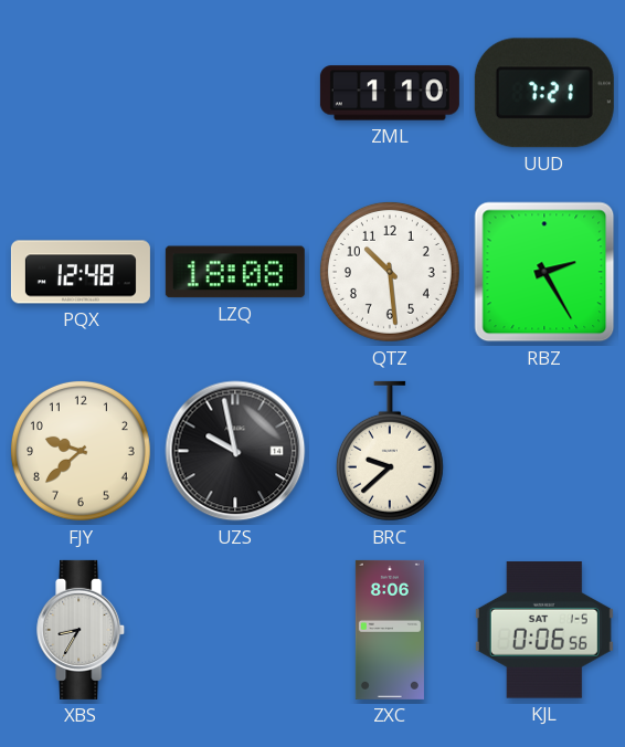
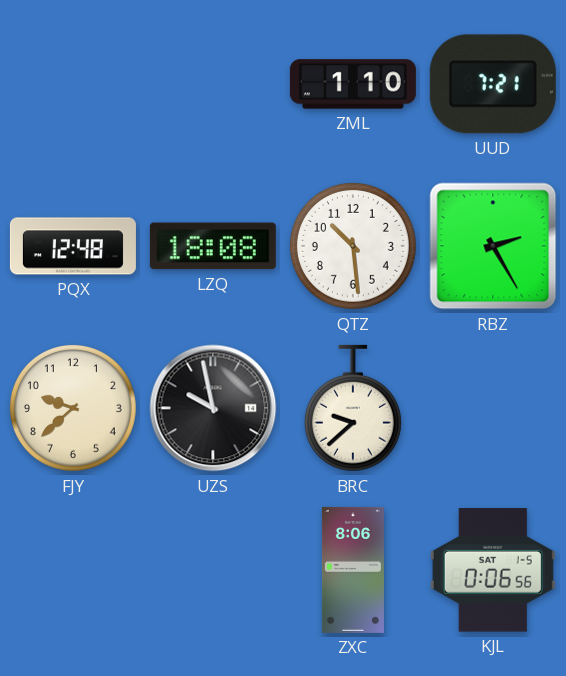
XBS: 8:35 -> none (82, 630)
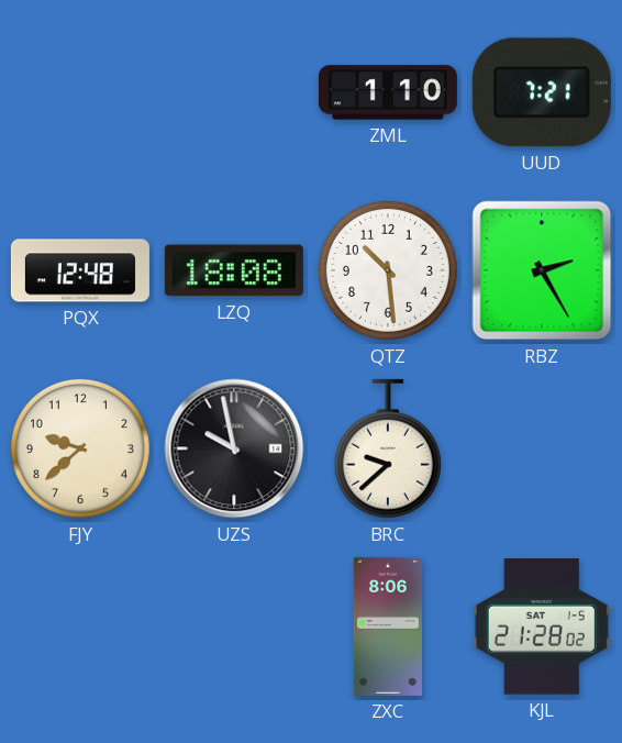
KJL: 0:06 -> 21:28 (542, 626)
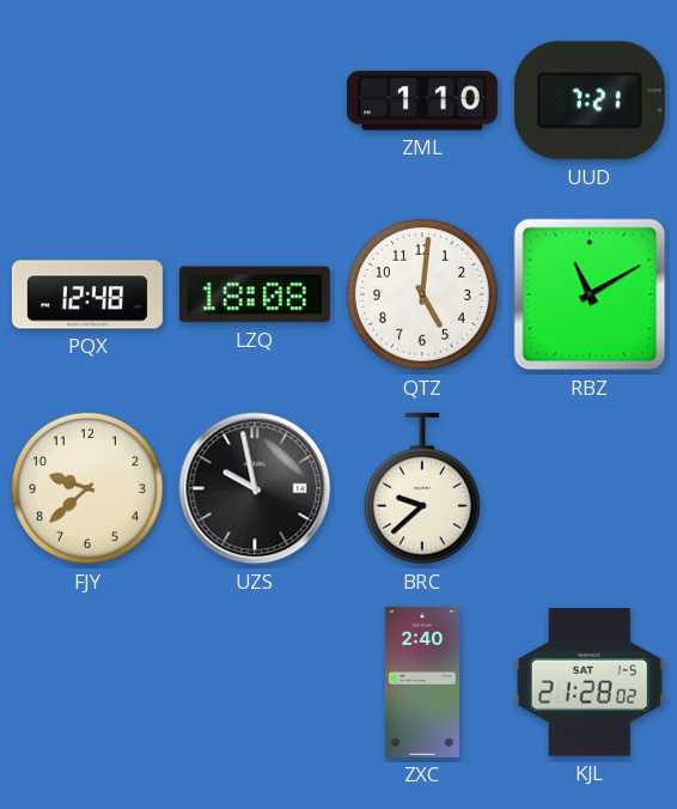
QTZ: 10:29 -> 5:01 (422, 294)
RBZ: 2:25 -> 11:10 (590, 294)
ZXC: 8:06 -> 2:40 (422, 682)
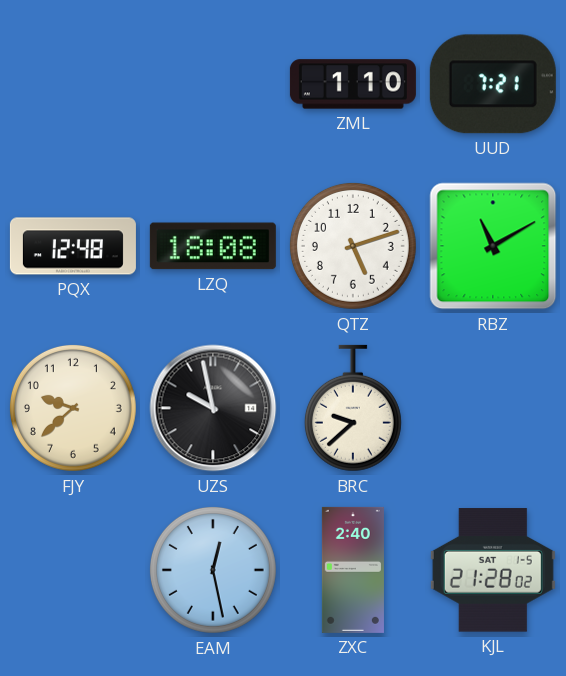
QTZ: 5:01 -> 5:12 (353, 246)
EAM: none -> 12:28 (213, 570)
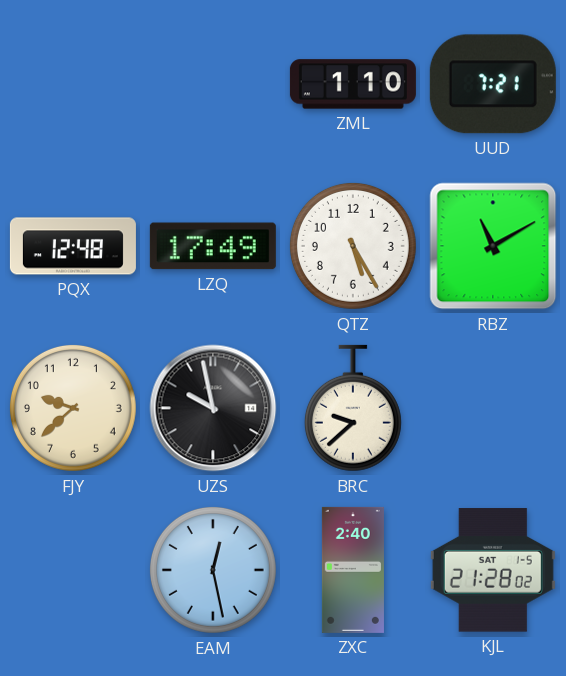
LZQ: 18:08 -> 17:49 (213, 246)
QTZ: 5:12 -> 5:25 (353, 246)
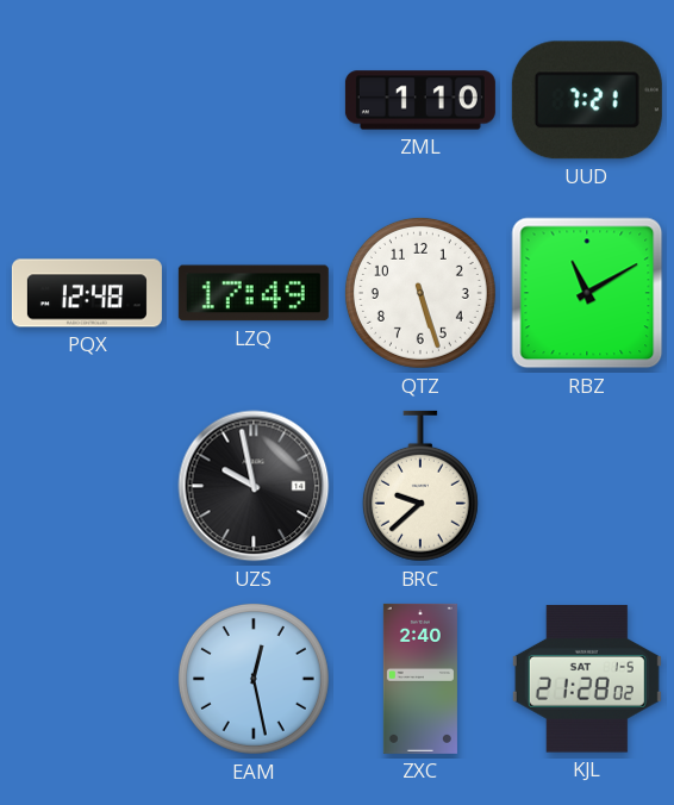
QTZ: 5:25 -> 5:27 (420, 293)
FJY: 9:38 -> none (73, 408)
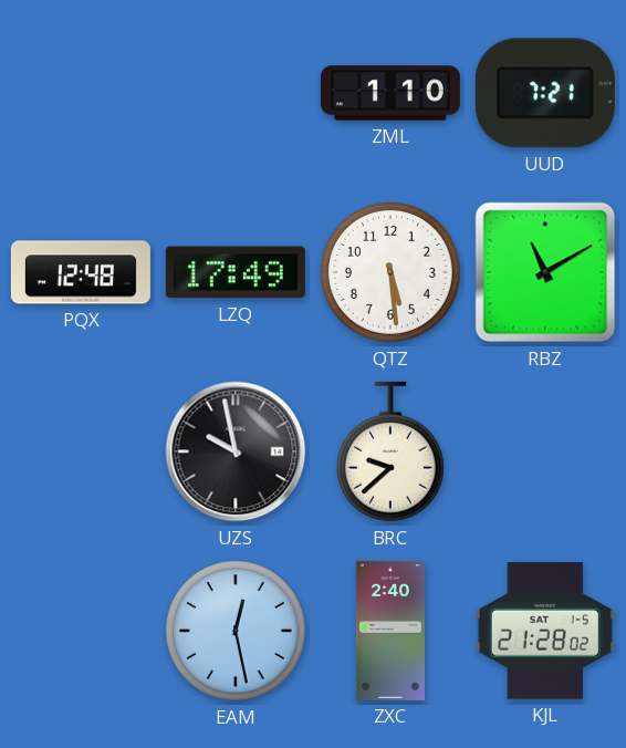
QTZ: 5:27 -> 5:29 (390, 272)
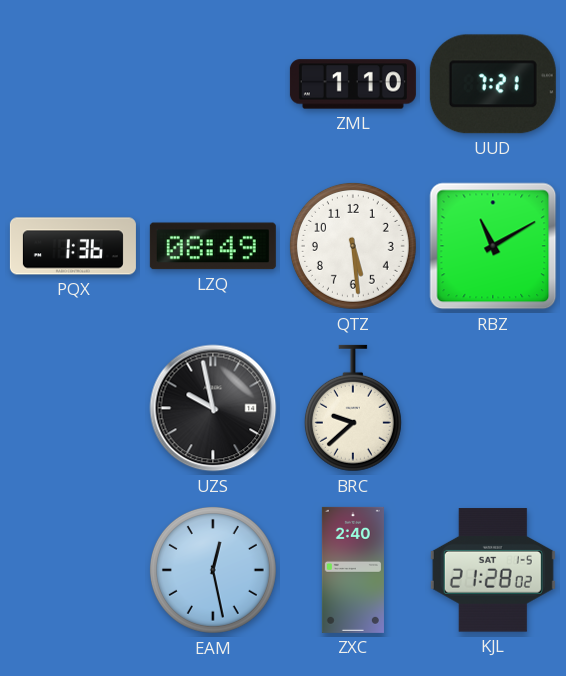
PQX: 12:48 -> 1:36 (73, 246)
LZQ: 17:49 -> 08:49 (213, 246)
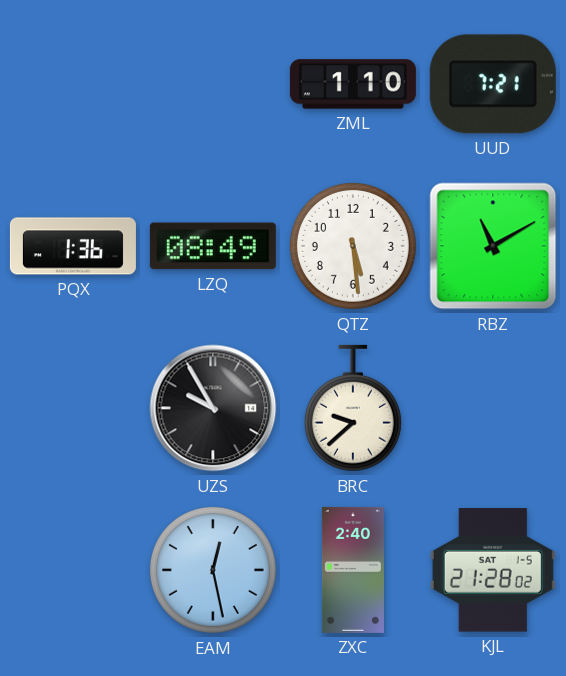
UZS: 9:58 -> 9:55 (213, 408)
